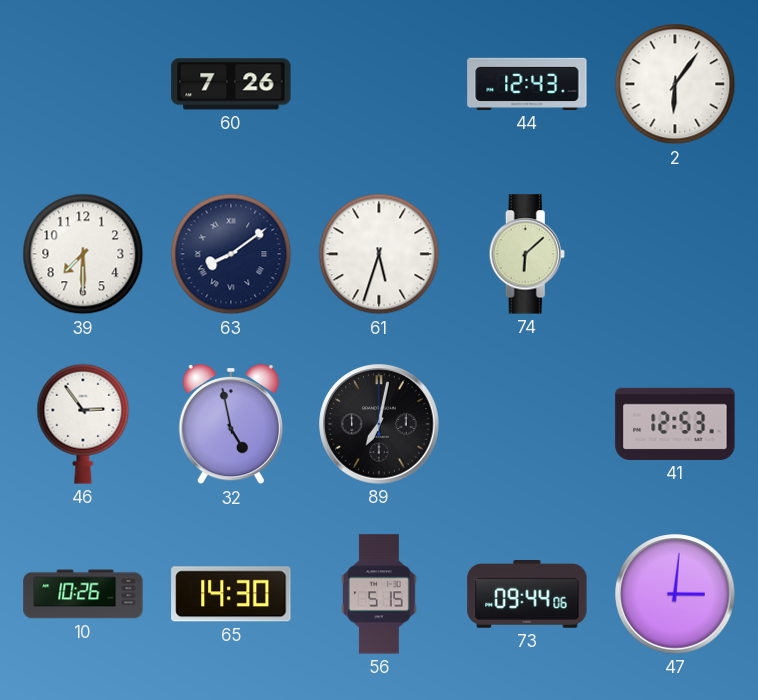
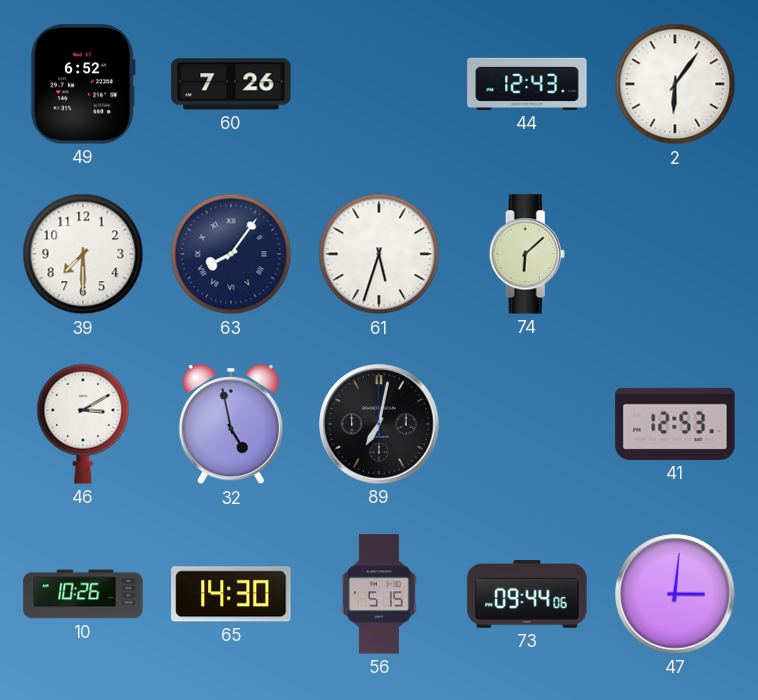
49: none -> 6:52 (83, 84)
63: 8:09 -> 8:06 (231, 254)
46: 2:54 -> 3:10 (83, 424)
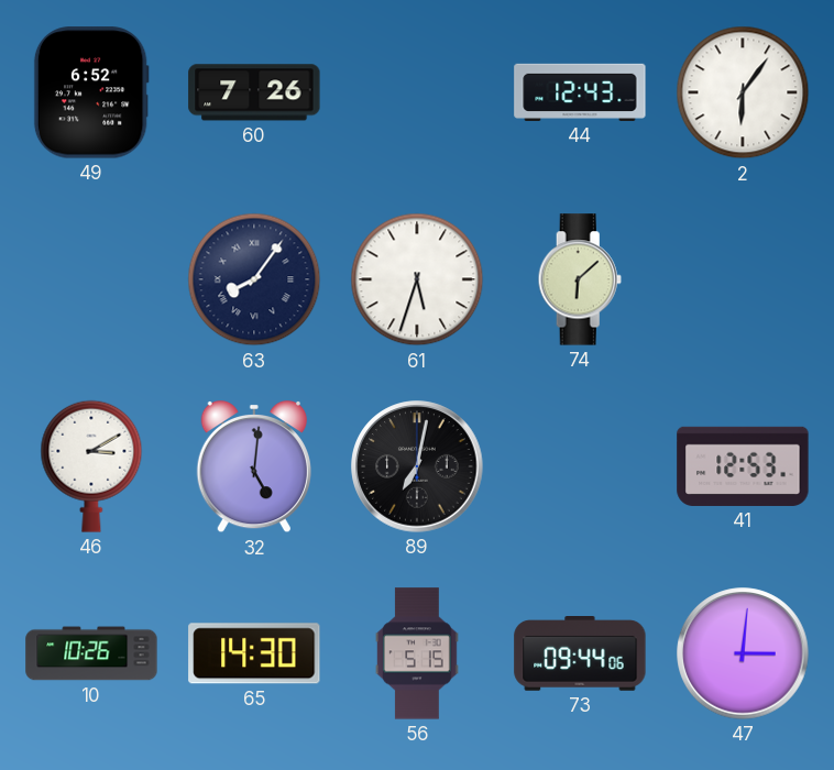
39: 7:30 -> none (83, 254)
32: 4:58 -> 5:01 (254, 466)
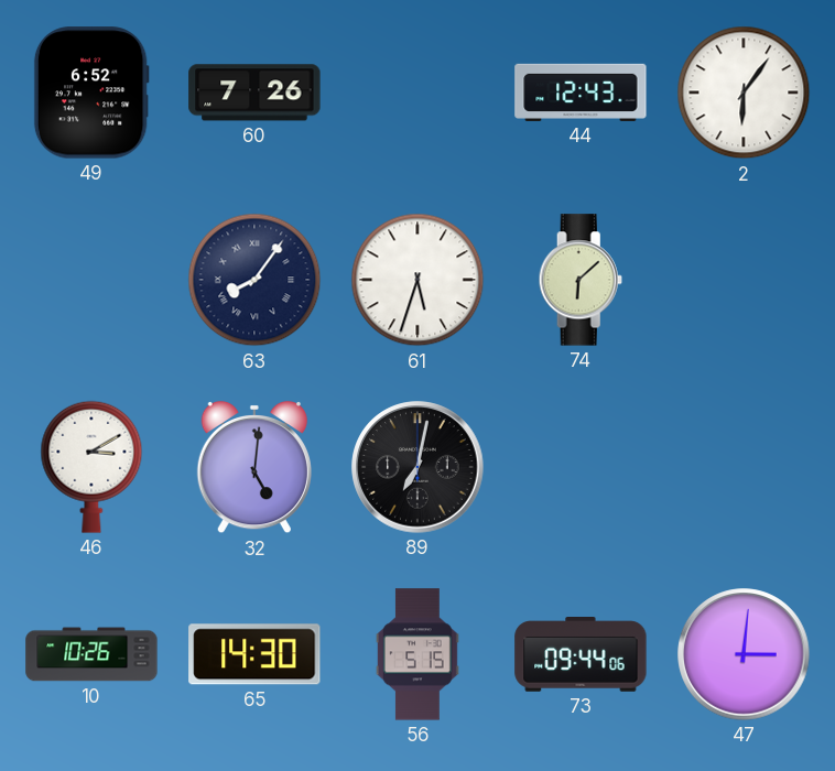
41: 12:53 -> none (743, 466)
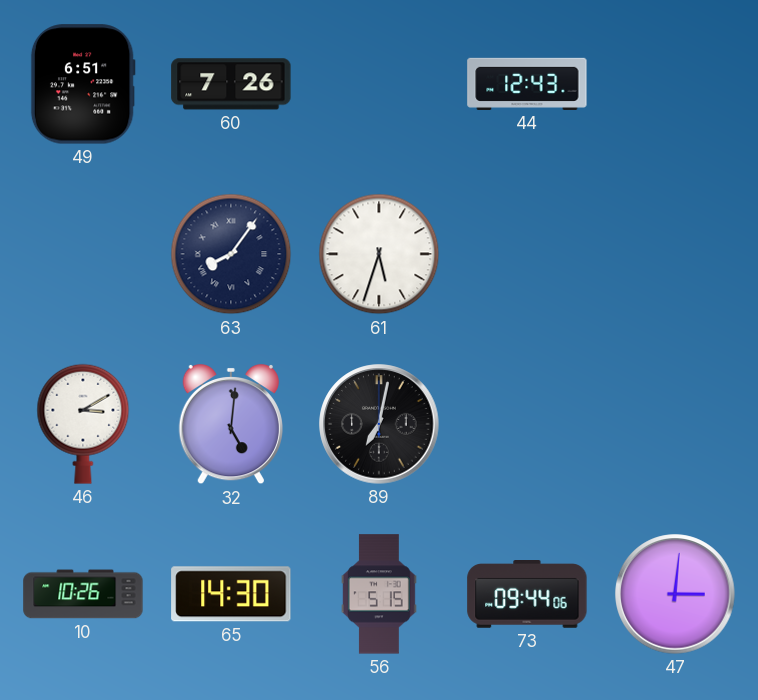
49: 6:52 -> 6:51 (83, 84)
2: 6:06 -> none (744, 93)
74: 6:08 -> none (581, 280)
